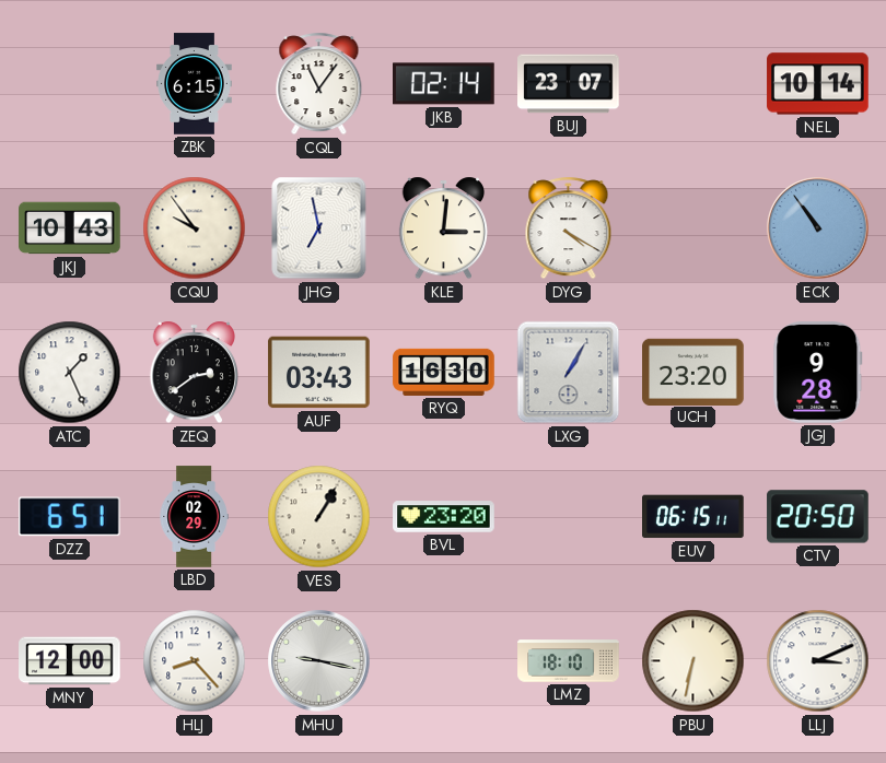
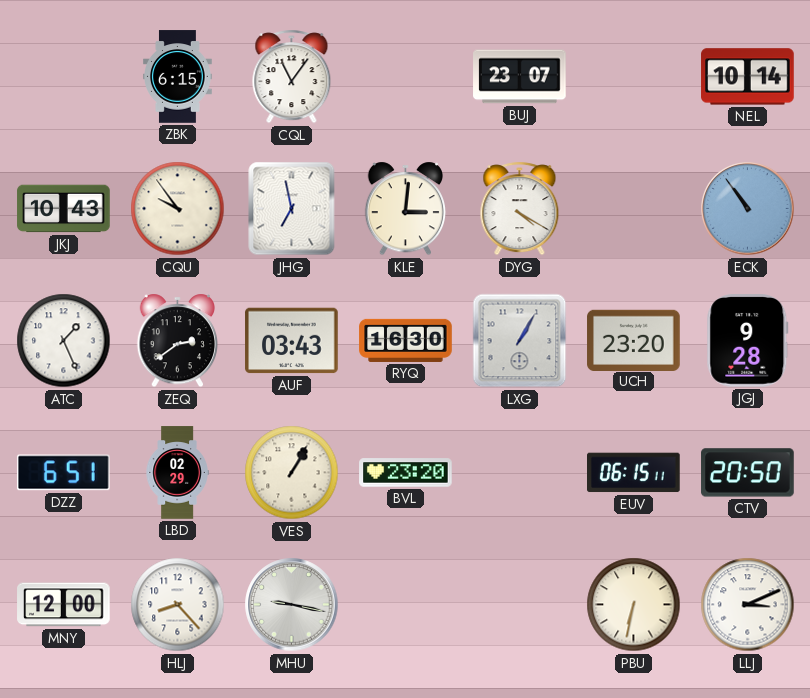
JKB: 02:14 -> none (444, 84)
LMZ: 18:10 -> none (569, 661)
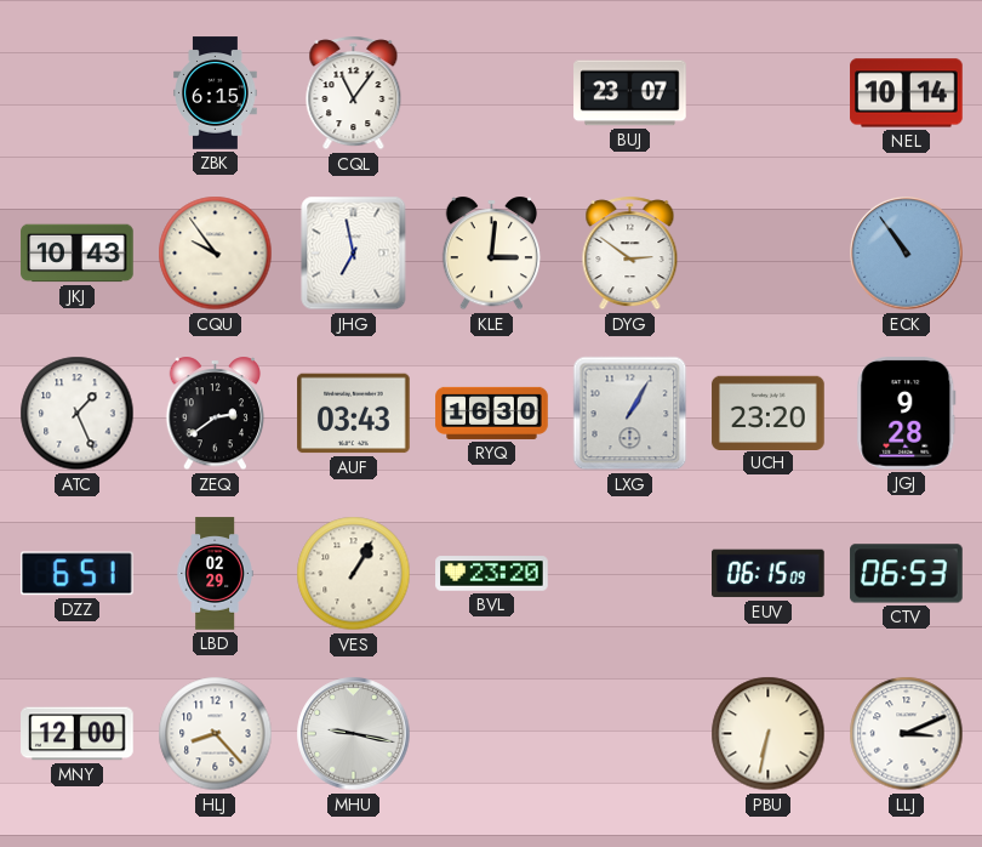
DYG: 4:20 -> 2:51 (630, 254)
EUV: 06:15:11 -> 06:15:09 (769, 574)
CTV: 20:50 -> 06:53 (907, 574)
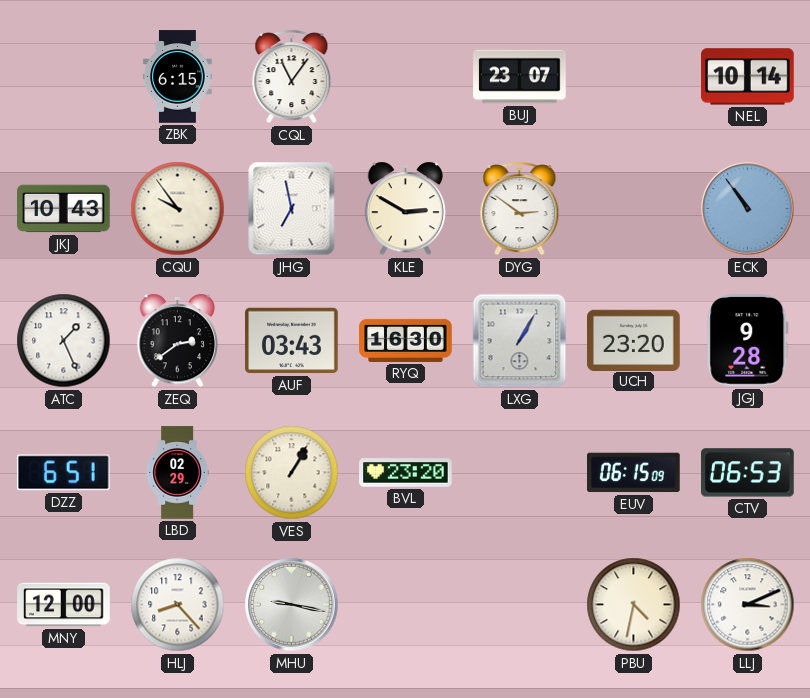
KLE: 3:01 -> 2:50 (406, 209)
PBU: 6:32 -> 4:32 (634, 605)
